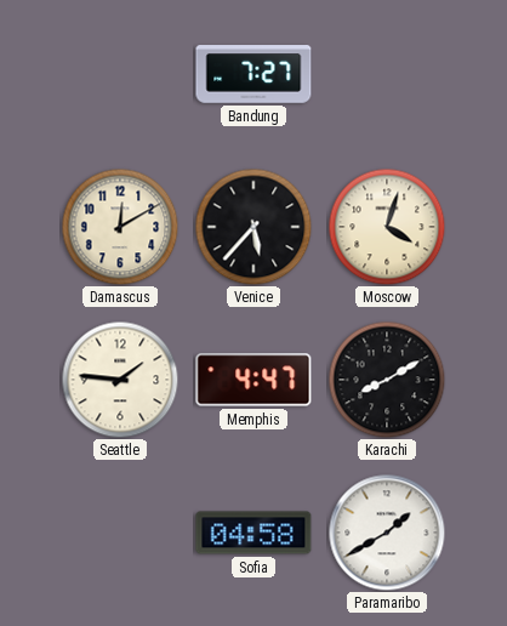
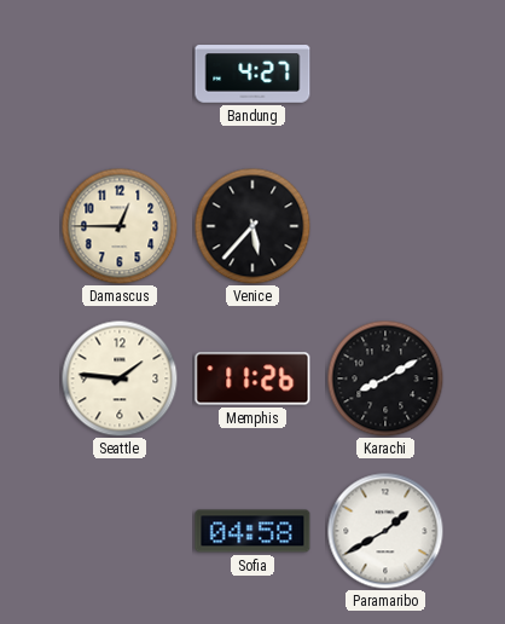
Bandung: 7:27 -> 4:27 (252, 74)
Damascus: 12:10 -> 12:45 (120, 226)
Moscow: 4:03 -> none (387, 227)
Memphis: 4:47 -> 11:26 (252, 379)
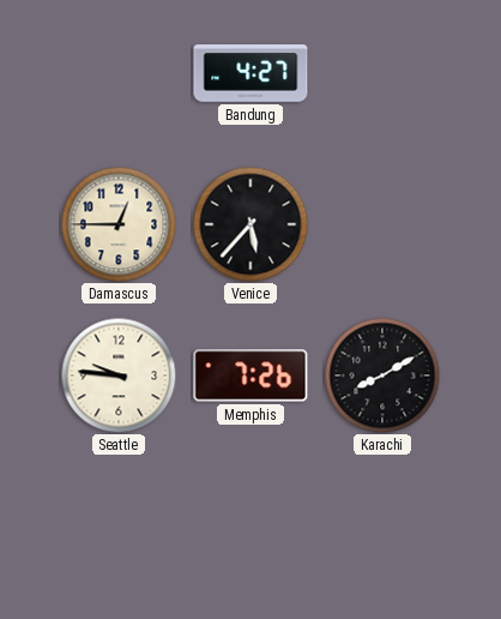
Seattle: 1:46 -> 9:46 (119, 375)
Memphis: 11:26 -> 7:26 (251, 375)
Sofia: 04:58 -> none (252, 531)
Paramaribo: 1:40 -> none (385, 531)
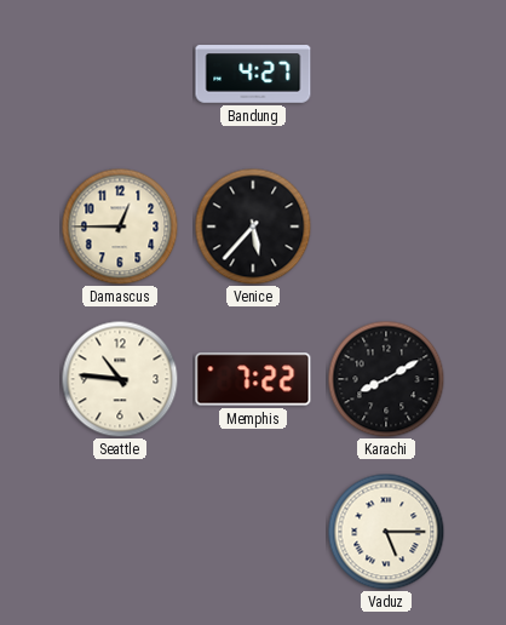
Seattle: 9:46 -> 10:46 (120, 379)
Memphis: 7:26 -> 7:22 (253, 379)
Vaduz: none -> 5:15 (386, 532)
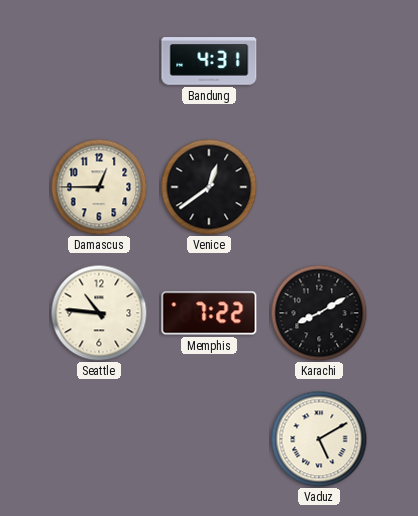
Bandung: 4:27 -> 4:31 (209, 61)
Venice: 5:37 -> 12:39 (209, 187)
Vaduz: 5:15 -> 5:10 (319, 439)
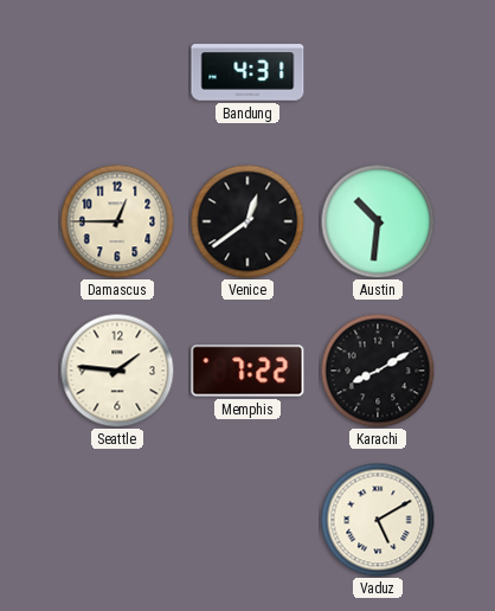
Austin: none -> 10:31 (378, 221)
Seattle: 10:46 -> 1:46 (117, 371)
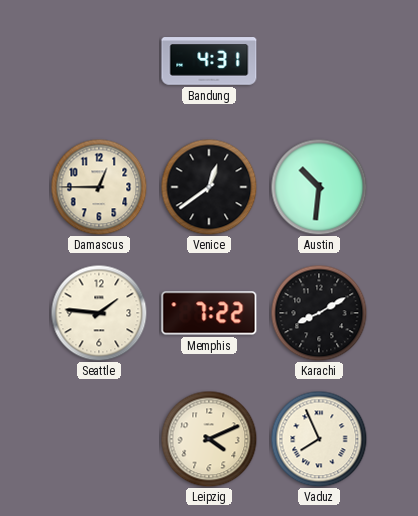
Leipzig: none -> 4:11 (209, 439)
Vaduz: 5:10 -> 7:56 (319, 439)
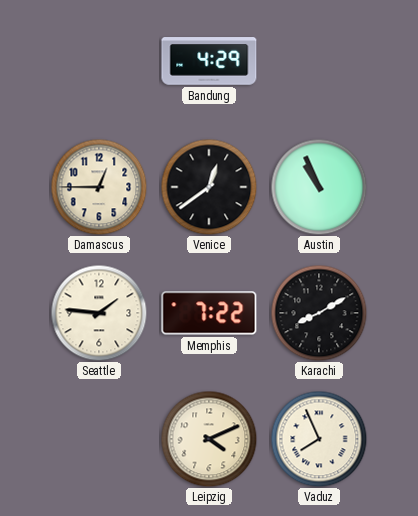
Bandung: 4:31 -> 4:29 (209, 61)
Austin: 10:31 -> 10:56 (319, 187)
